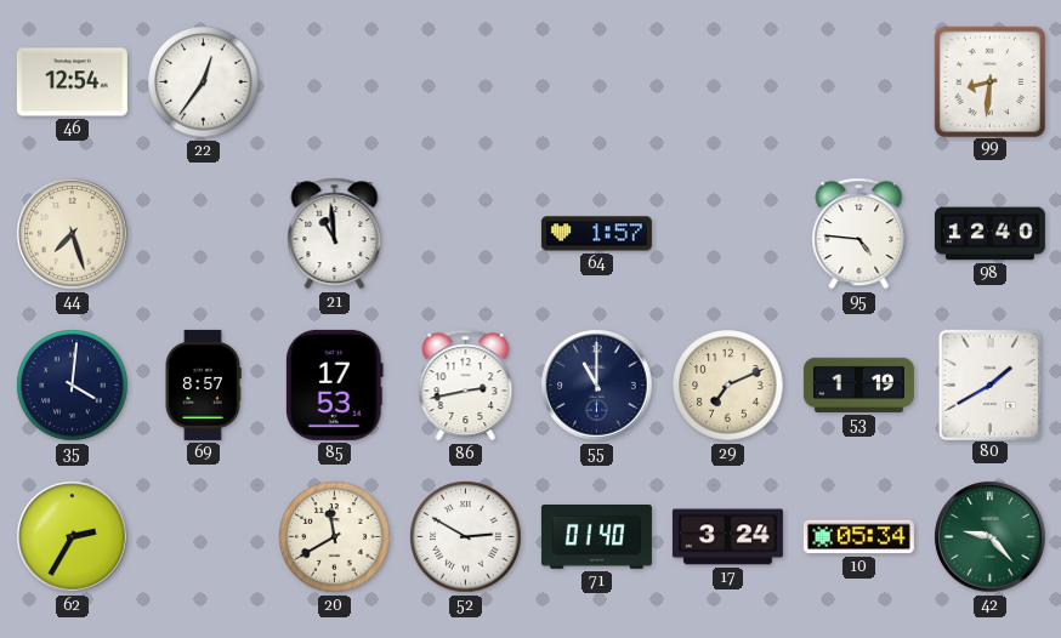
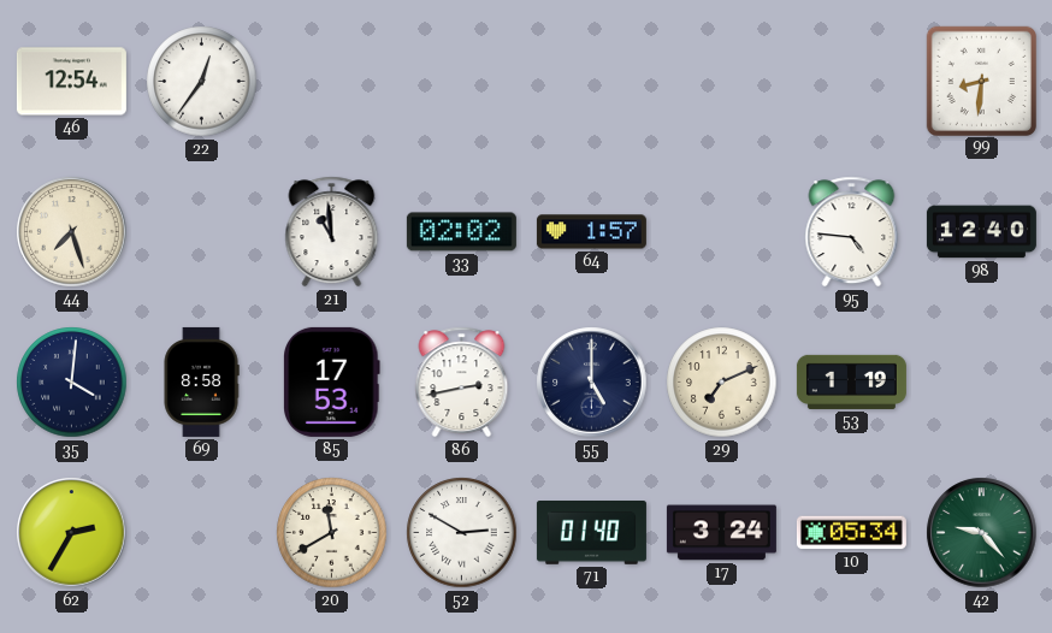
33: none -> 02:02 (461, 232)
69: 8:57 -> 8:58 (201, 381)
55: 11:00 -> 5:00 (592, 383)
80: 1:40 -> none (989, 384)
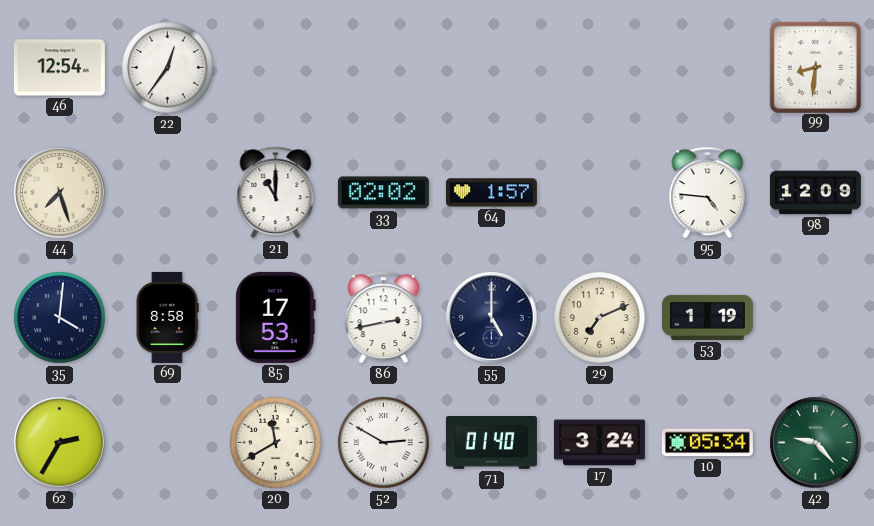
21: 10:59 -> 11:00 (276, 193)
98: 12:40 -> 12:09 (815, 193)
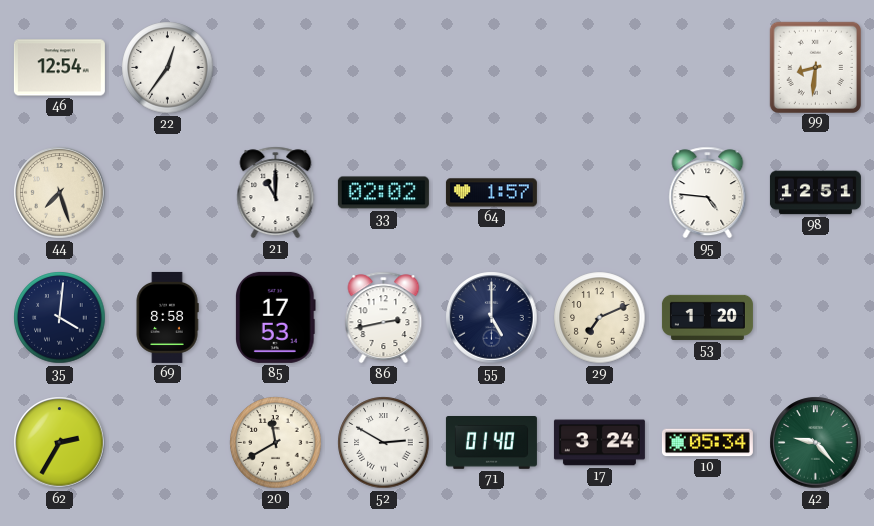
98: 12:09 -> 12:51 (815, 193)
53: 1:19 -> 1:20 (707, 317)
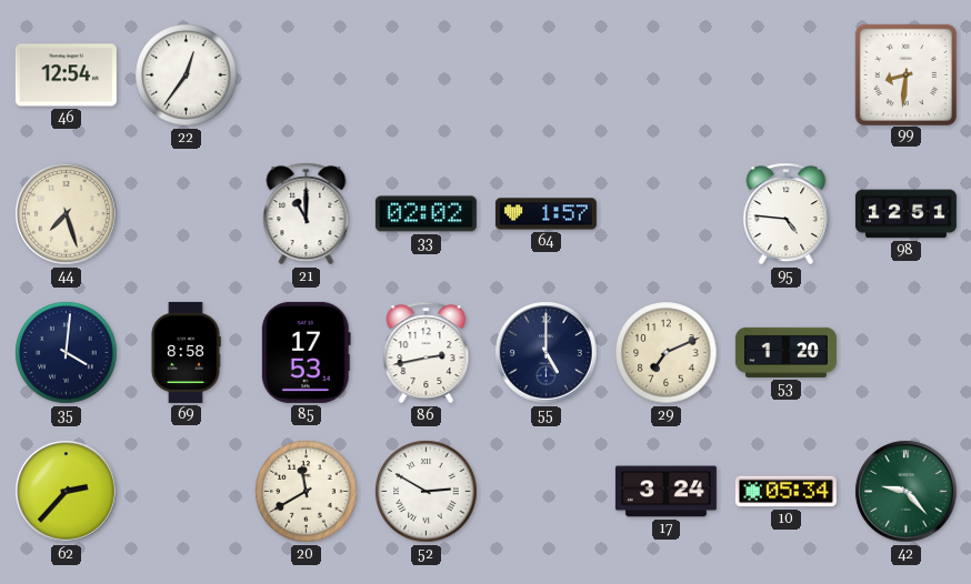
62: 2:35 -> 2:37 (67, 492)
71: 01:40 -> none (491, 443)
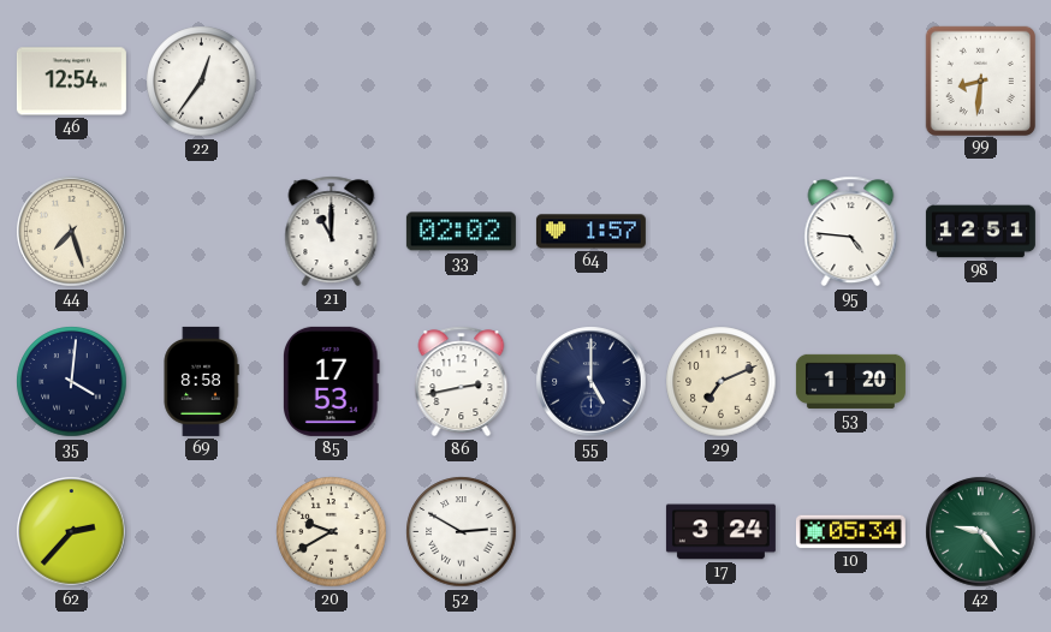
20: 11:40 -> 9:40 (332, 532)
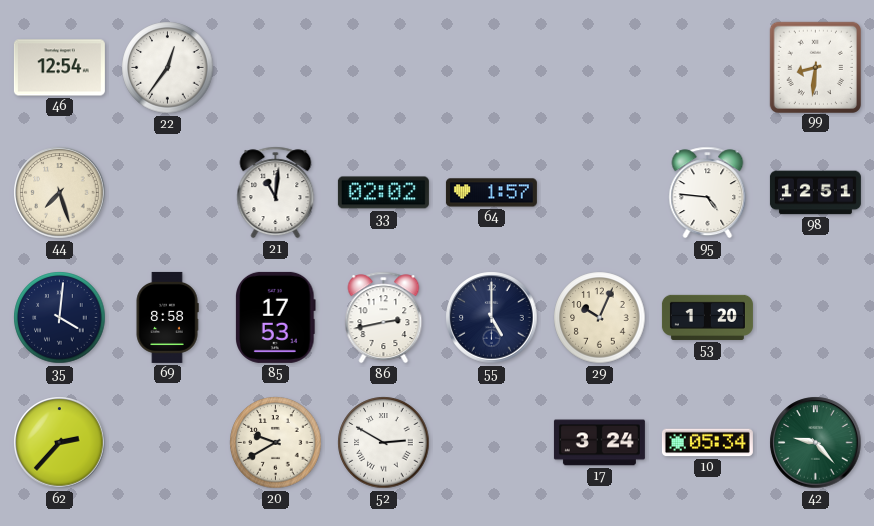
21: 11:00 -> 11:01 (276, 193)
29: 7:11 -> 10:04 (600, 318)
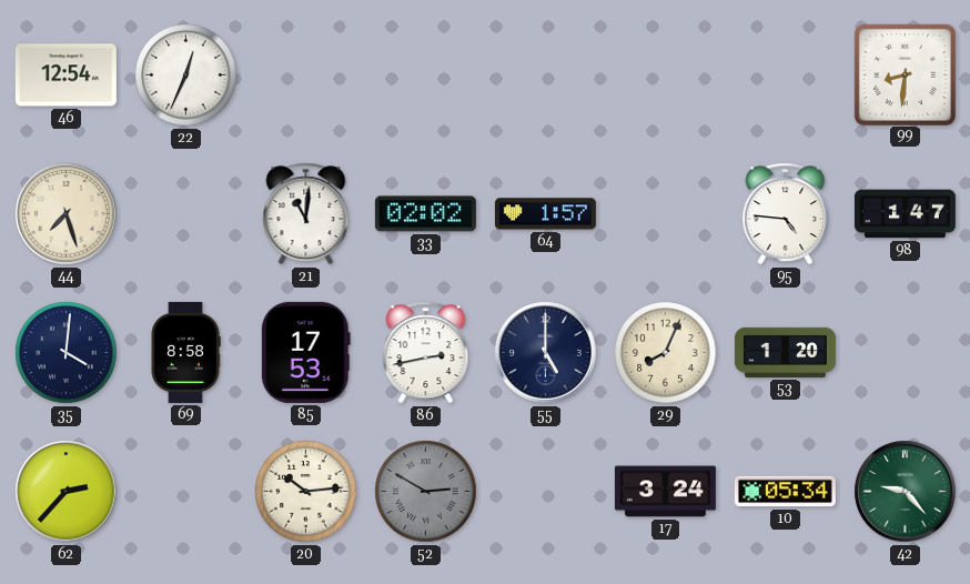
22: 12:36 -> 12:34 (186, 75)
98: 12:51 -> 1:47 (905, 214)
29: 10:04 -> 8:04 (666, 353)
20: 9:40 -> 10:14 (306, 492)
52 dial: white -> grey (426, 492)
